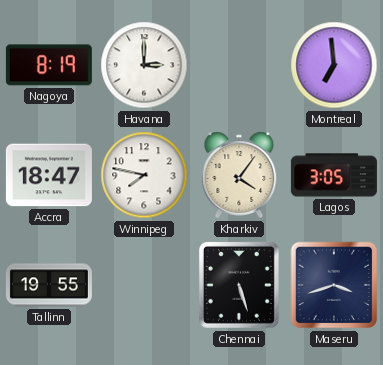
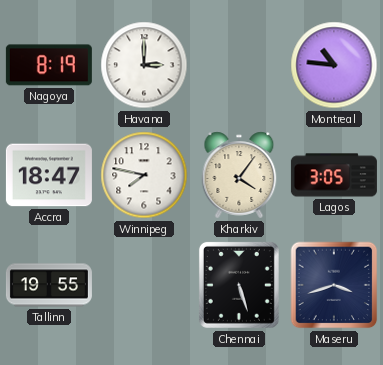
Montreal: 6:59 -> 10:46 (334, 65)
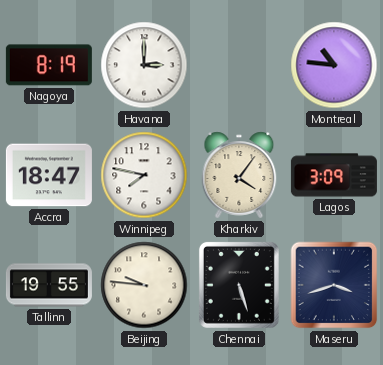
Lagos: 3:05 -> 3:09 (334, 175)
Beijing: none -> 9:46 (144, 285)
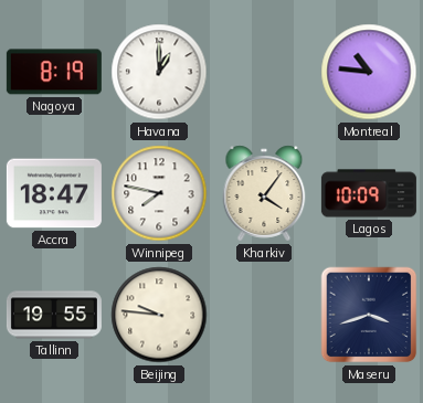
Havana: 3:00 -> 1:00 (159, 72)
Lagos: 3:09 -> 10:09 (369, 193)
Chennai: 5:27 -> none (239, 285)
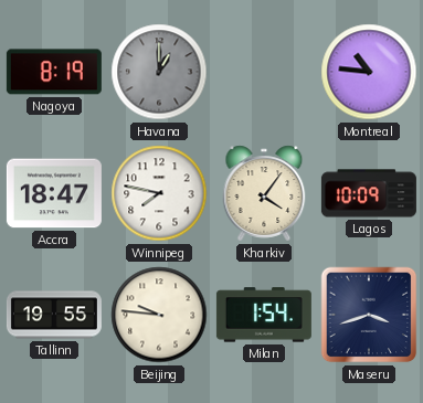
Havana dial: white -> grey (159, 72)
Milan: none -> 1:54 (264, 315)
